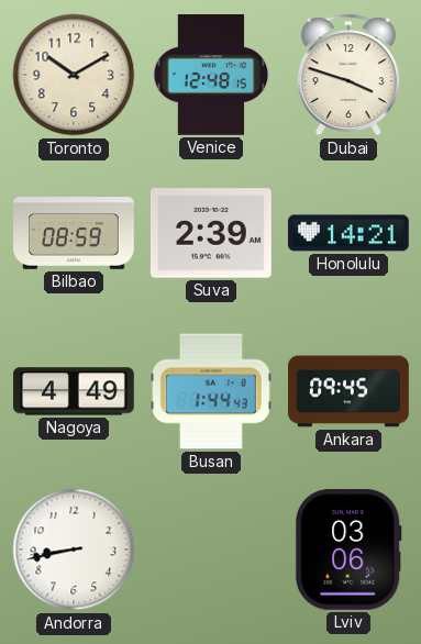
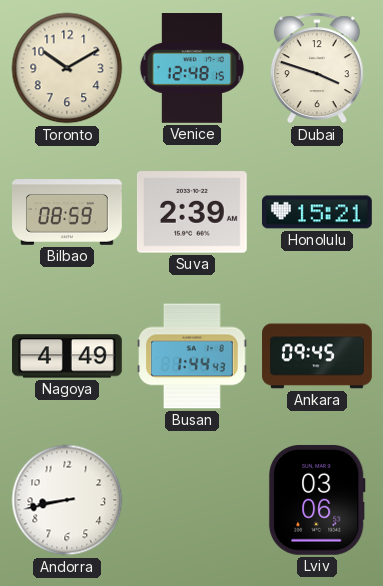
Honolulu: 14:21 -> 15:21 (317, 212)
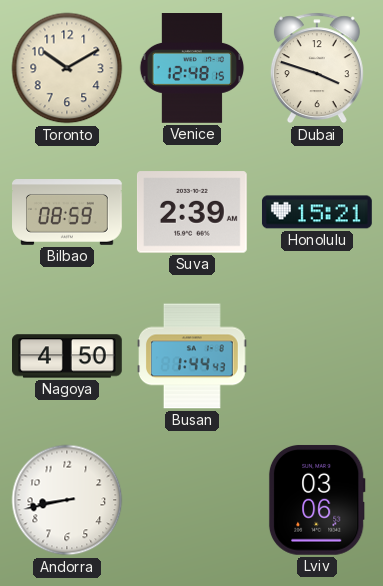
Nagoya: 4:49 -> 4:50 (68, 356)
Ankara: 09:45 -> none (317, 356)
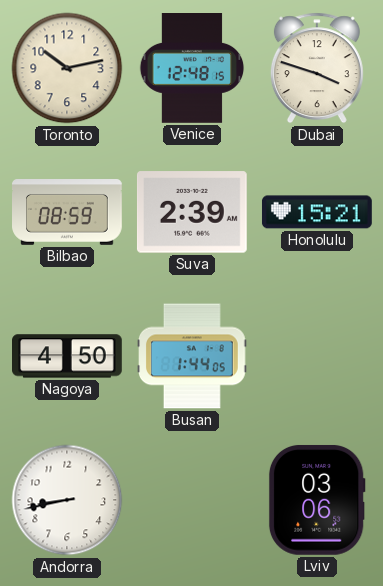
Toronto: 10:10 -> 10:13 (67, 68)
Busan: 1:44:43 -> 1:44:05 (193, 356)
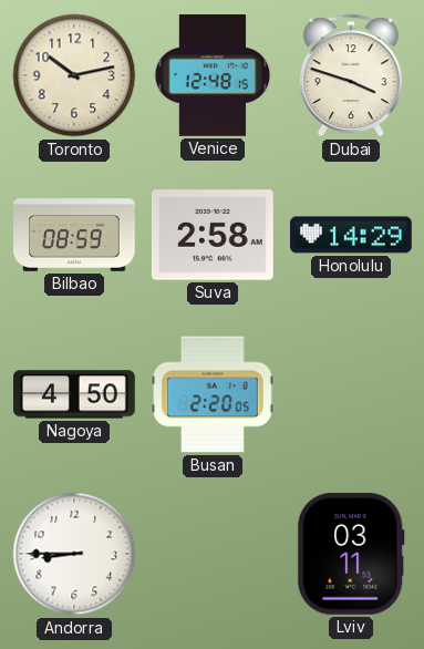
Suva: 2:39 -> 2:58 (213, 235)
Honolulu: 15:21 -> 14:29 (351, 235)
Busan: 1:44 -> 2:20 (214, 394)
Andorra: 8:43 -> 8:45 (74, 554)
Lviv: 03:06 -> 03:11 (351, 554)
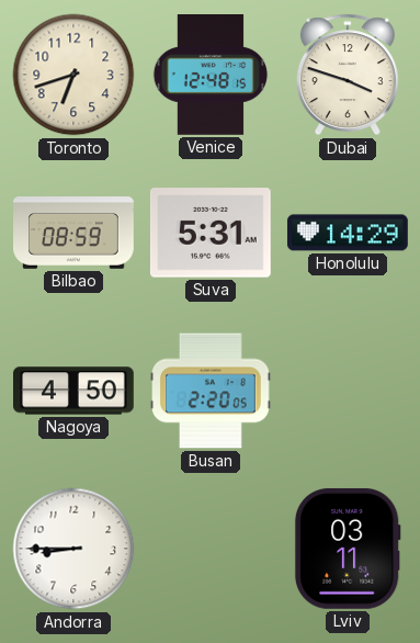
Toronto: 10:13 -> 6:42 (73, 75)
Suva: 2:58 -> 5:31 (211, 233)
